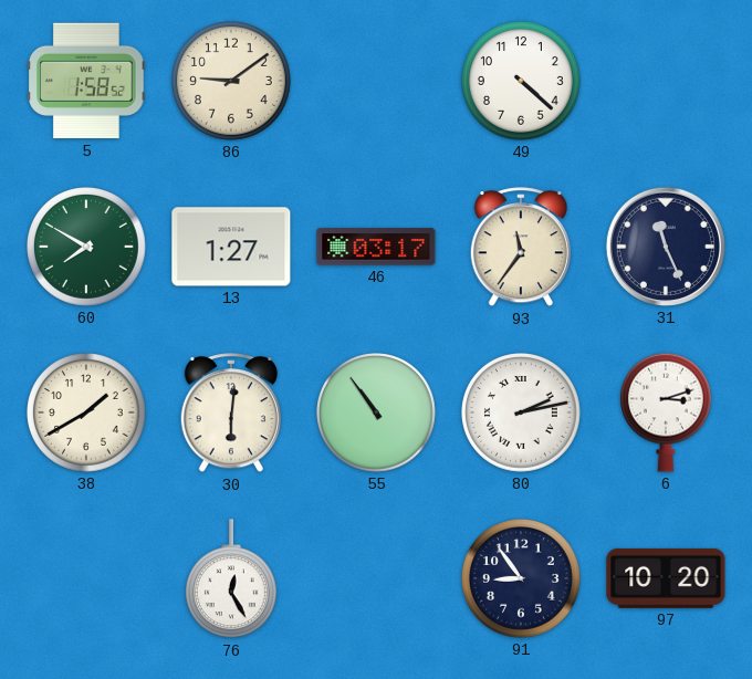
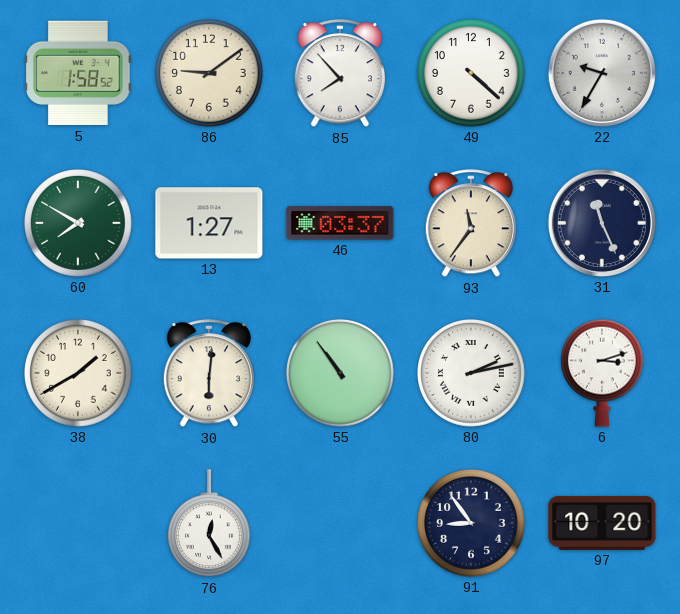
85: none -> 7:53 (339, 74)
22: none -> 9:35 (602, 73)
46: 03:17 -> 03:37 (340, 223)
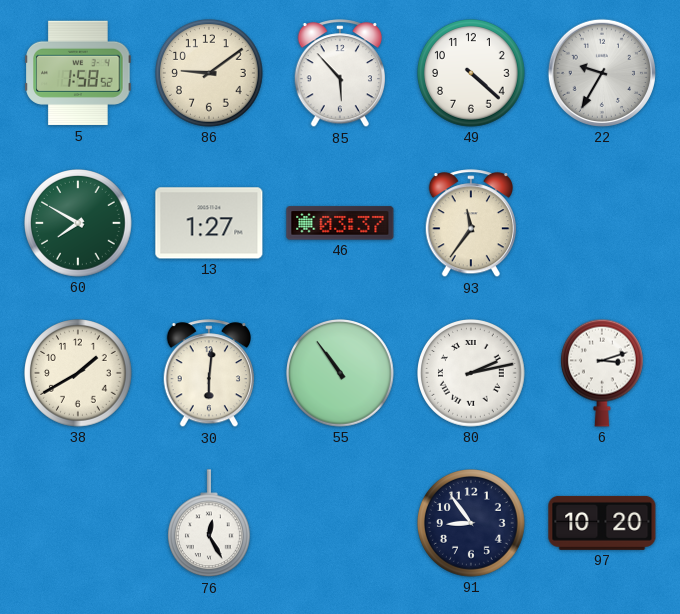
85: 7:53 -> 5:53 (339, 74)
31: 11:26 -> none (602, 223)
